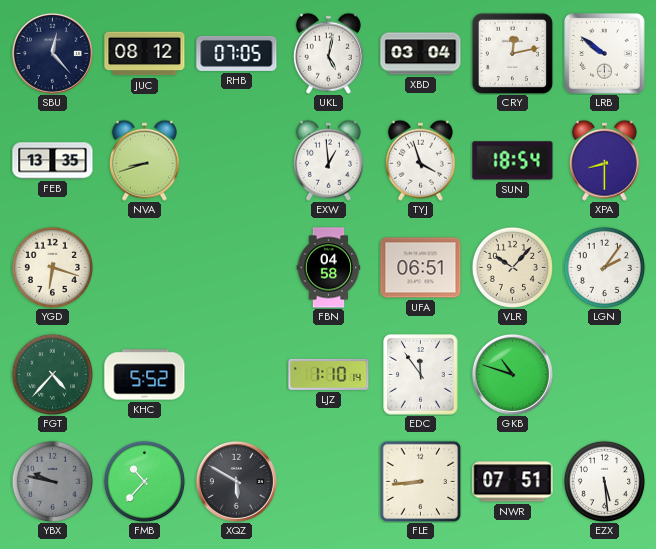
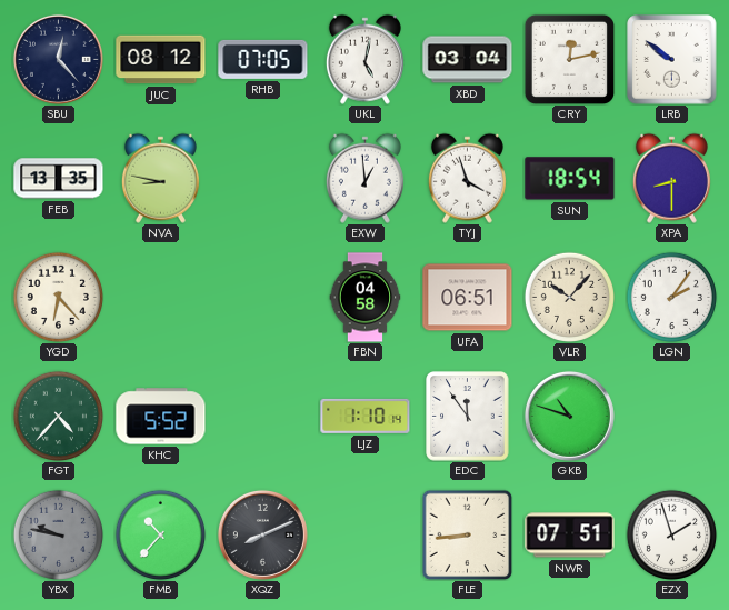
NVA: 8:42 -> 8:47 (160, 178)
YGD: 6:18 -> 6:23 (58, 297)
XQZ: 5:50 -> 8:11 (262, 534)
EZX: 5:29 -> 1:57 (671, 534)
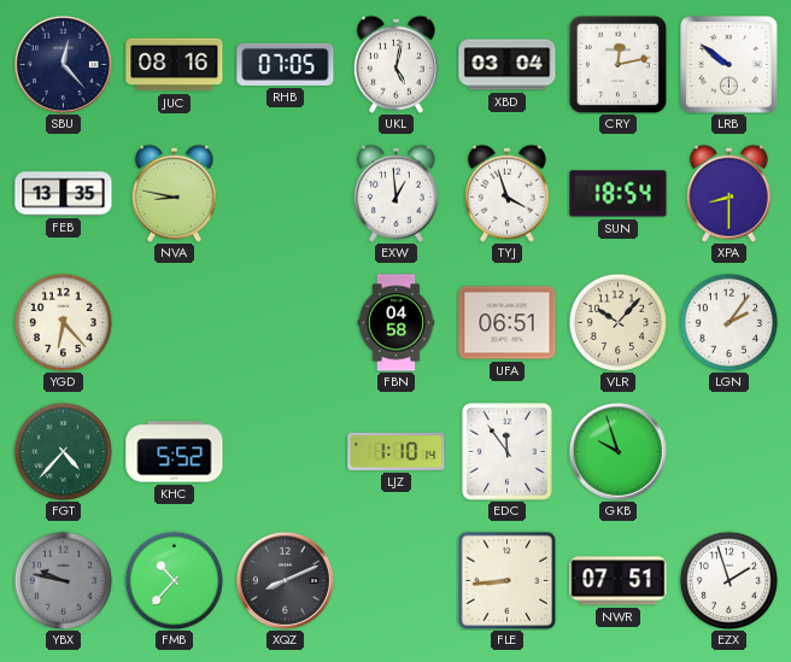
JUC: 08:12 -> 08:16 (175, 65)
GKB: 10:48 -> 9:57 (617, 451)
